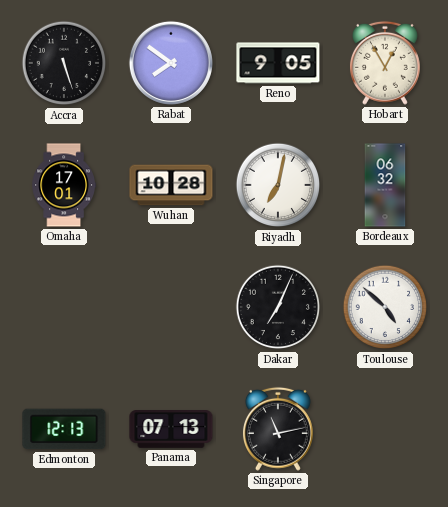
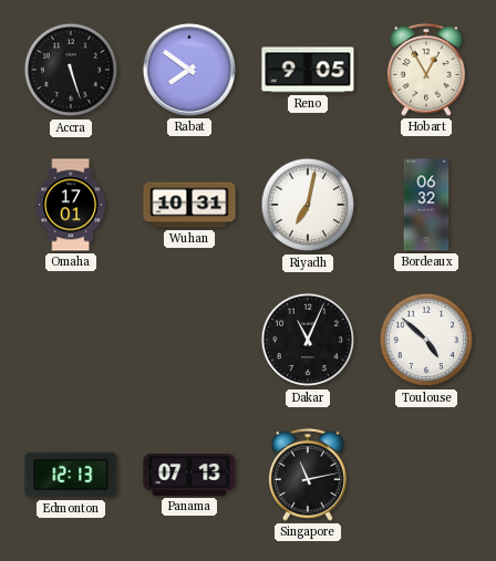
Wuhan: 10:28 -> 10:31 (189, 205)
Dakar: 7:04 -> 11:04 (308, 340)
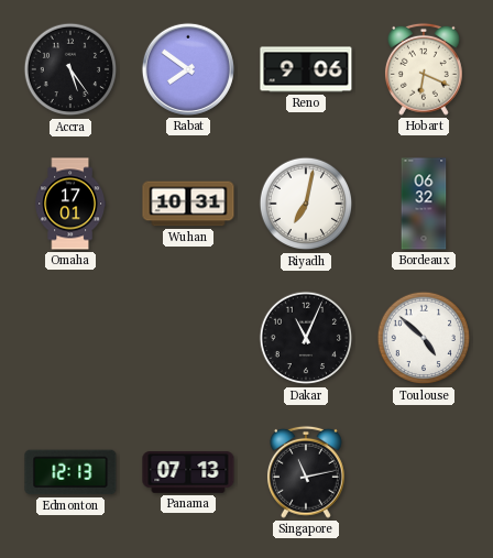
Accra: 5:27 -> 5:24 (70, 69)
Reno: 9:05 -> 9:06 (306, 69)
Hobart: 12:55 -> 6:19 (424, 69)
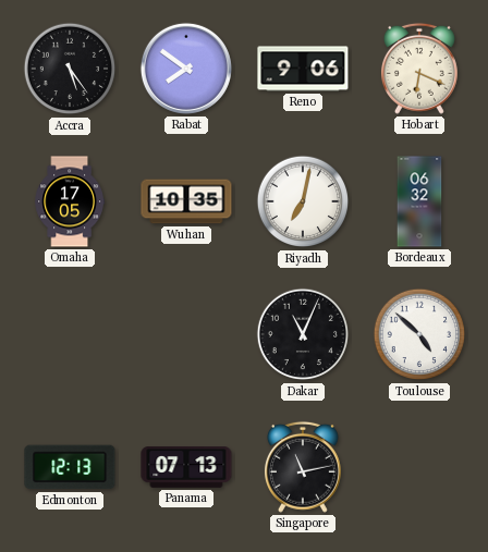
Omaha: 17:01 -> 17:05 (69, 201)
Wuhan: 10:31 -> 10:35 (186, 201)
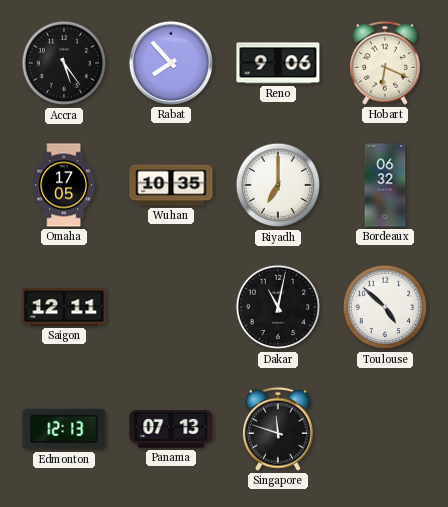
Rabat: 7:51 -> 7:53 (171, 63)
Riyadh: 7:02 -> 7:00 (278, 185)
Saigon: none -> 12:11 (64, 307)
Dakar: 11:04 -> 11:02 (278, 307)
Singapore: 11:13 -> 11:48 (278, 429)
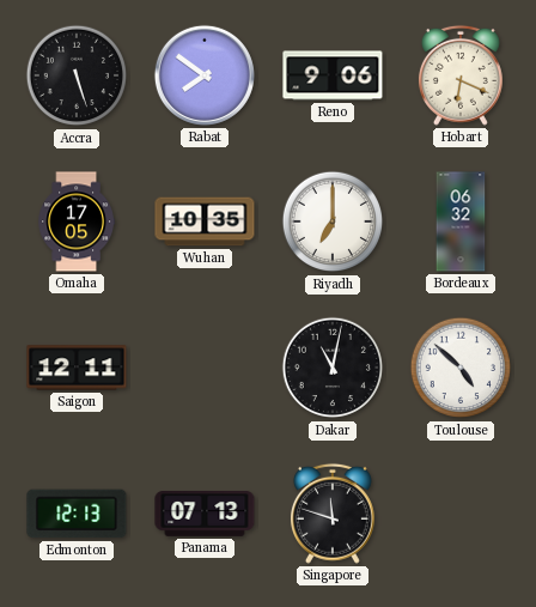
Accra: 5:24 -> 5:27 (77, 75)
Rabat: 7:53 -> 7:51 (205, 75)
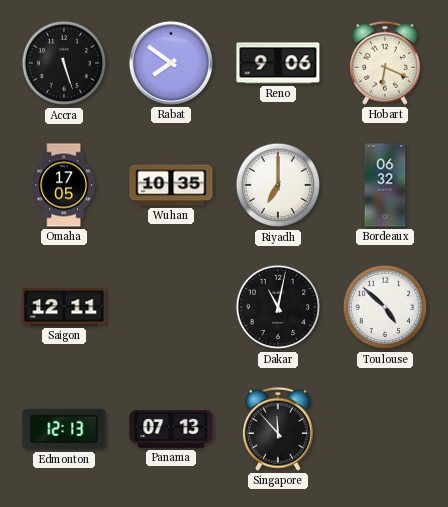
Singapore: 11:48 -> 11:53 (278, 429)
